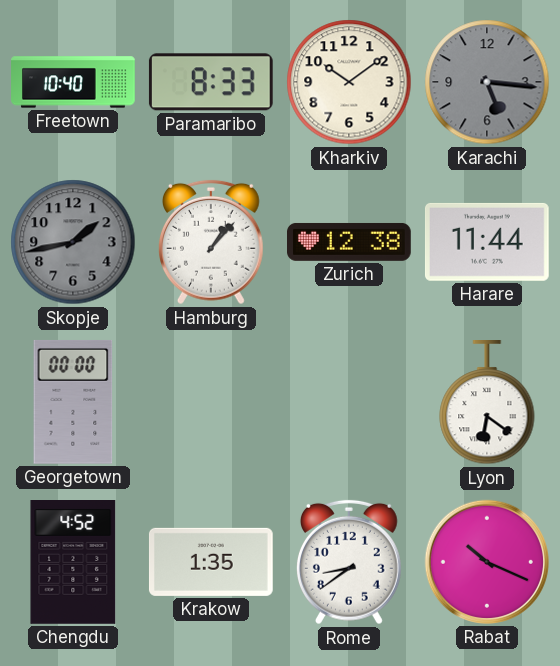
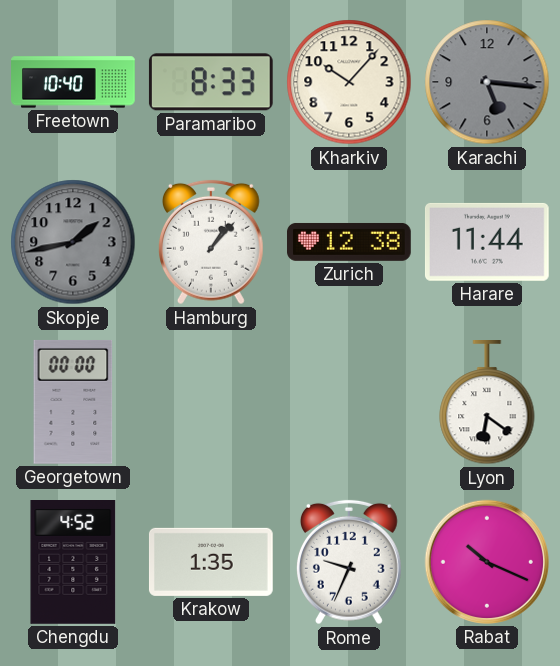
Kharkiv: 10:09 -> 10:07 (349, 82)
Rome: 8:39 -> 9:34 (349, 562)
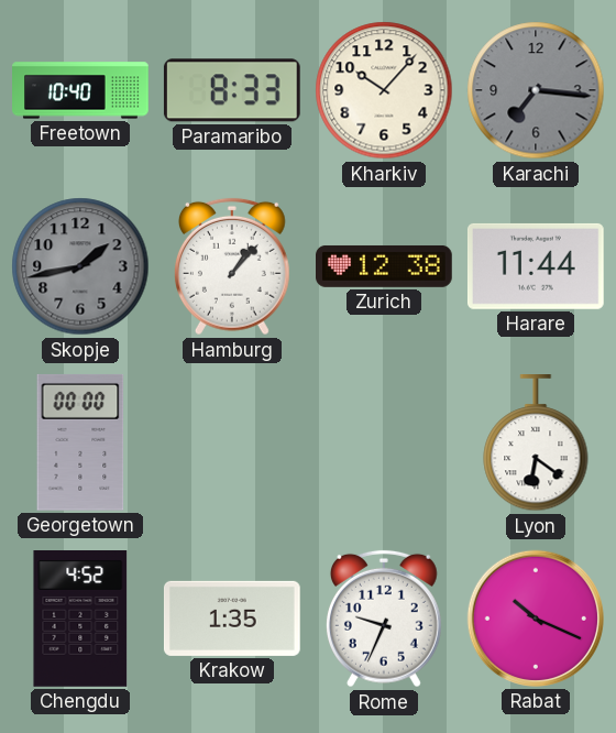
Karachi: 5:16 -> 7:16 (536, 90)
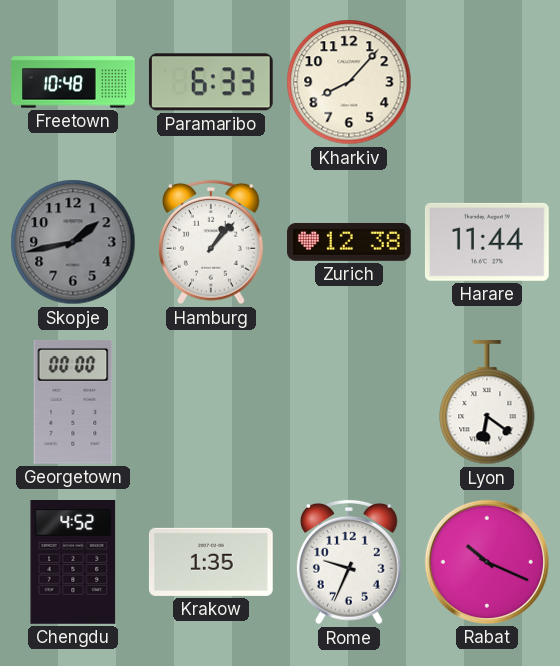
Freetown: 10:40 -> 10:48 (73, 82)
Paramaribo: 8:33 -> 6:33 (211, 82)
Kharkiv: 10:07 -> 8:07 (349, 82)
Karachi: 7:16 -> none (536, 90)
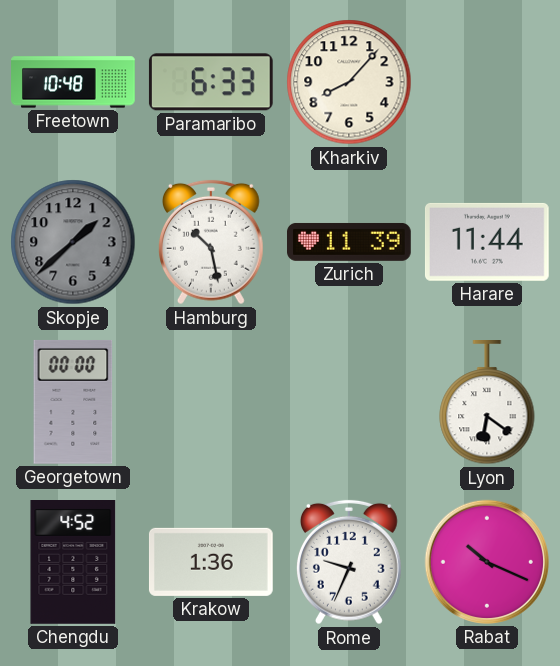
Skopje: 1:43 -> 1:38 (73, 242)
Hamburg: 1:07 -> 10:28 (211, 242)
Zurich: 12:38 -> 11:39 (350, 242)
Krakow: 1:35 -> 1:36 (211, 562)
